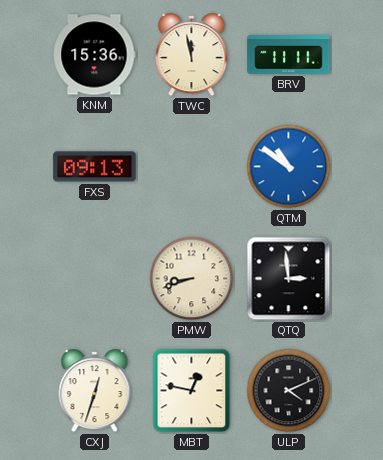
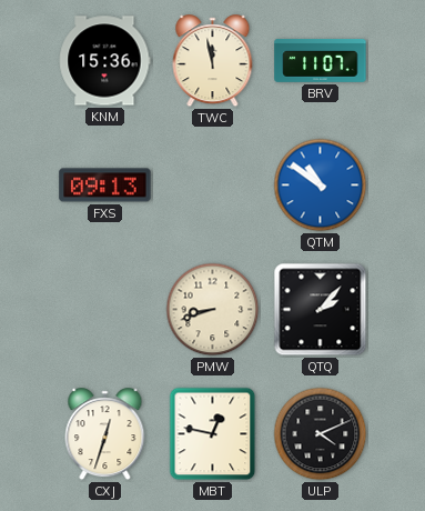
BRV: 11:11 -> 11:07 (321, 60)
QTQ: 2:59 -> 2:07 (321, 310)
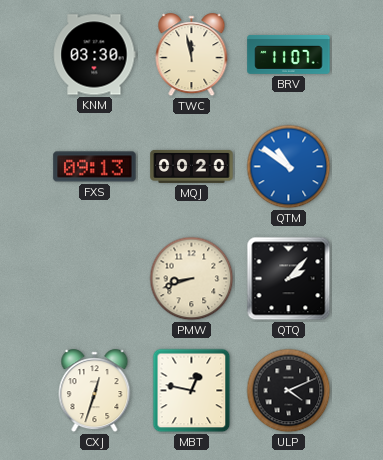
KNM: 15:36 -> 03:30 (94, 55)
MQJ: none -> 00:20 (192, 166)
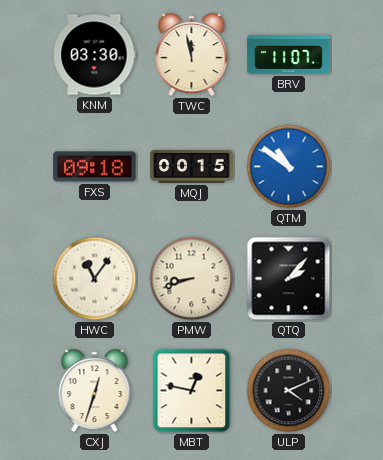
FXS: 09:13 -> 09:18 (95, 167)
MQJ: 00:20 -> 00:15 (192, 166)
HWC: none -> 11:06 (95, 279)
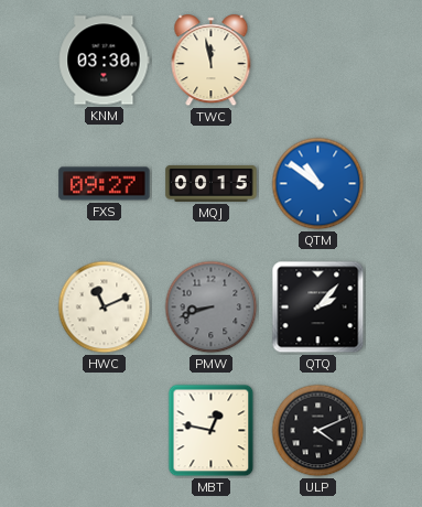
BRV: 11:07 -> none (289, 54)
FXS: 09:18 -> 09:27 (105, 184)
HWC: 11:06 -> 11:11 (105, 308)
PMW dial: cream -> grey (212, 308)
CXJ: 12:33 -> none (95, 391)
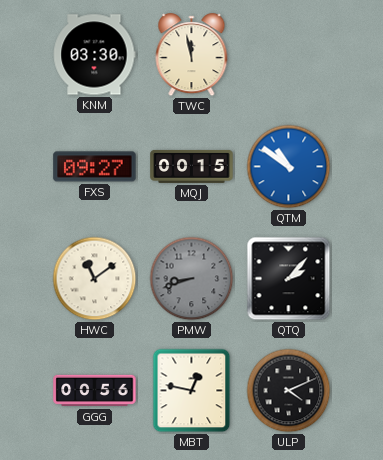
HWC: 11:11 -> 11:09 (95, 279)
GGG: none -> 00:56 (95, 391)
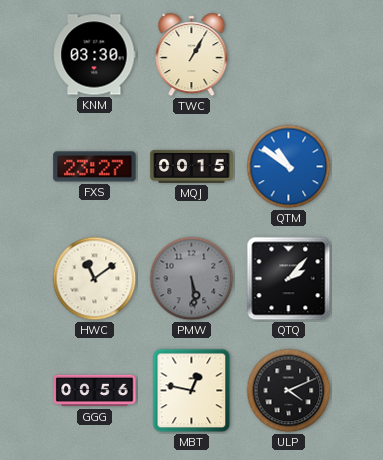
TWC: 11:58 -> 1:05 (192, 55)
FXS: 09:27 -> 23:27 (95, 167)
PMW: 8:42 -> 5:29 (192, 279)
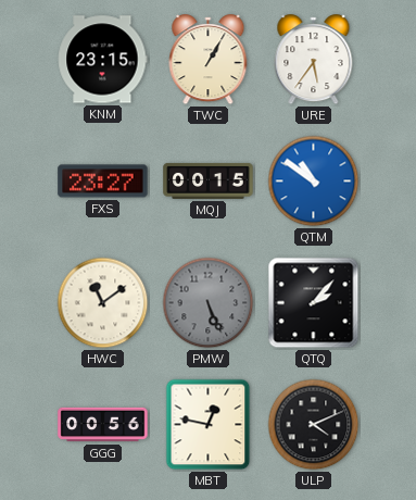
KNM: 03:30 -> 23:15 (102, 60)
URE: none -> 5:36 (314, 60)
PMW: 5:29 -> 5:26 (209, 303)
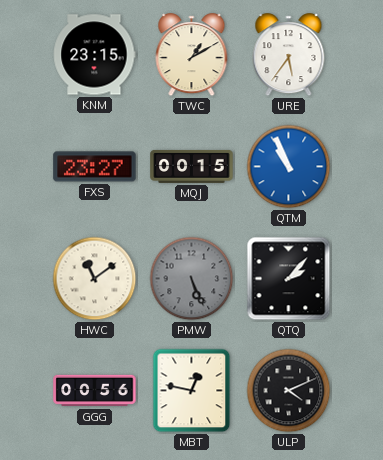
TWC: 1:05 -> 1:10 (192, 55)
QTM: 10:51 -> 10:56 (289, 167)
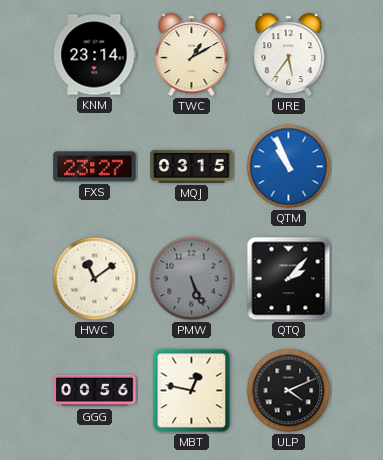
KNM: 23:15 -> 23:14 (94, 55)
MQJ: 00:15 -> 03:15 (192, 166)
